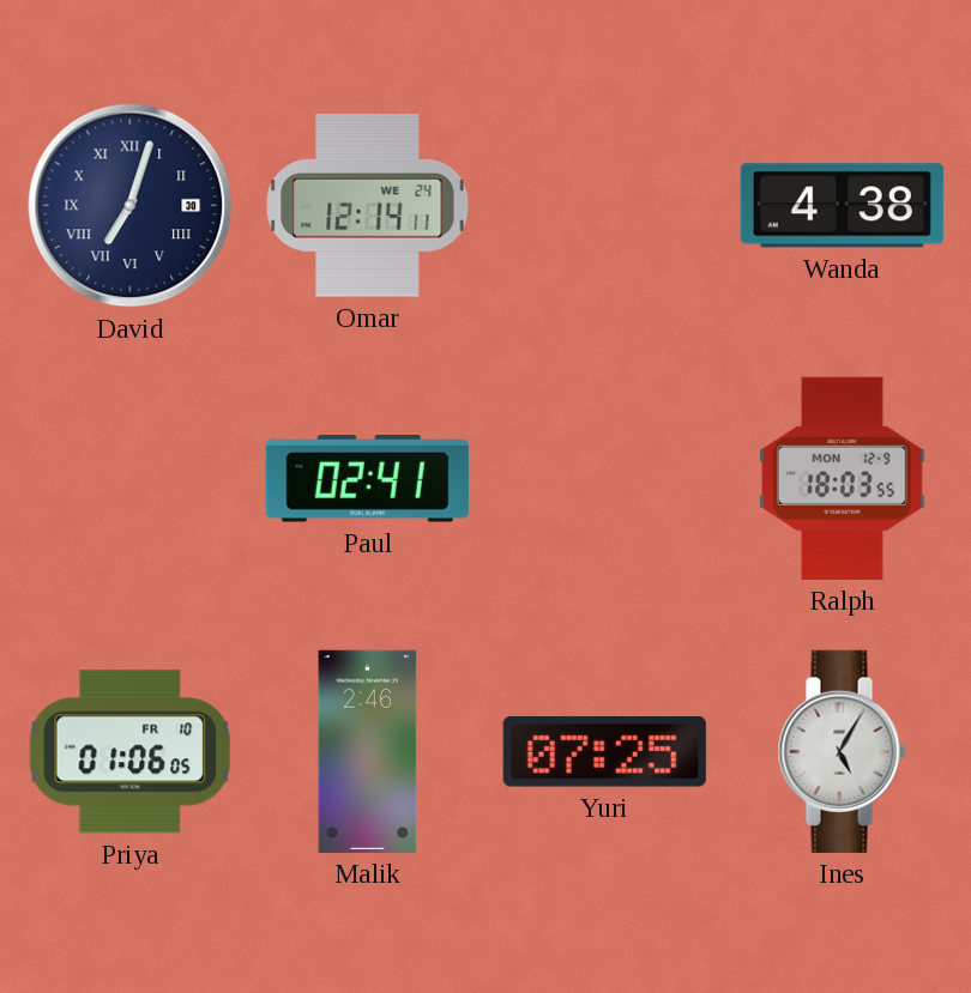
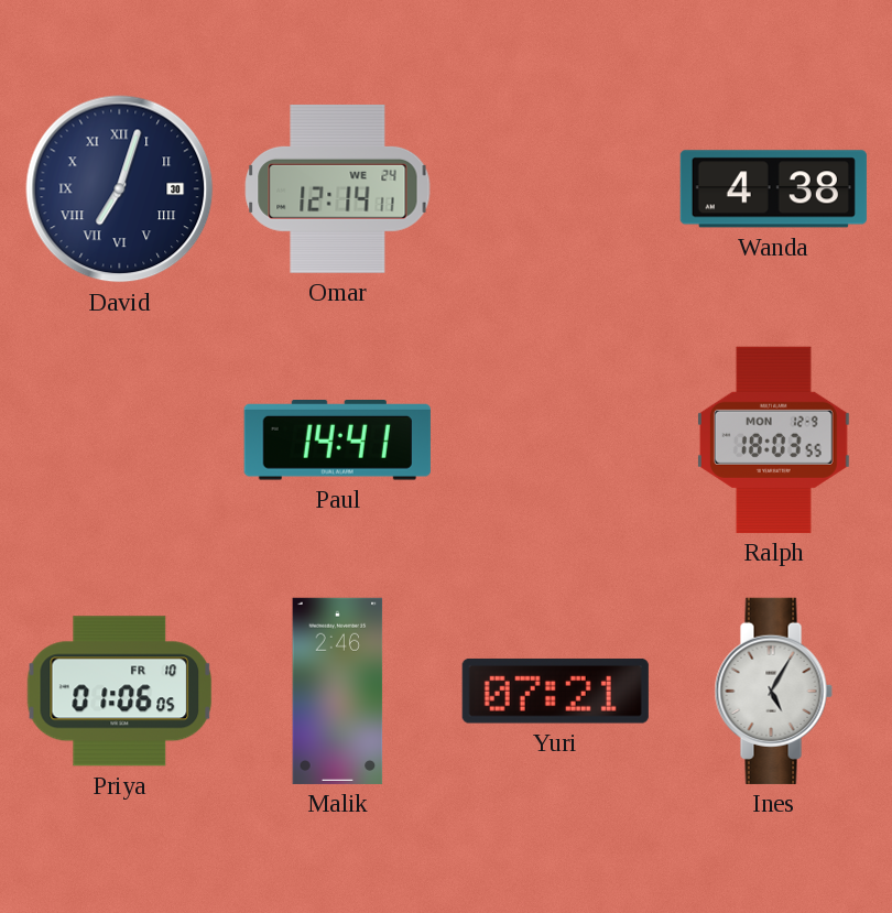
Paul: 02:41 -> 14:41 (337, 441)
Yuri: 07:25 -> 07:21 (555, 691)
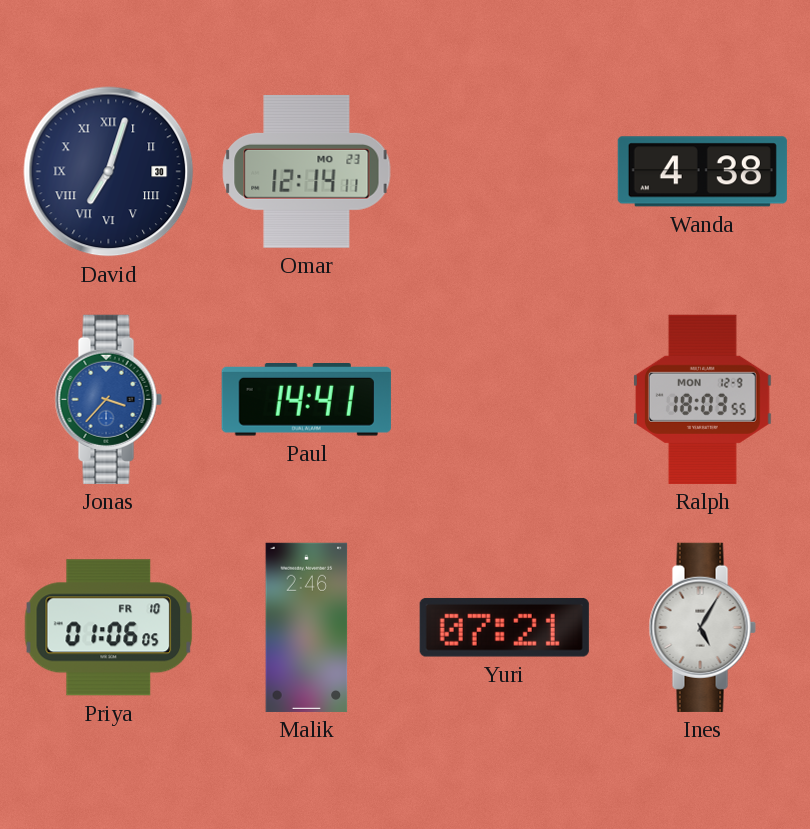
Omar date: WE 24 -> MO 23 (307, 171)
Jonas: none -> 3:37 (108, 399)
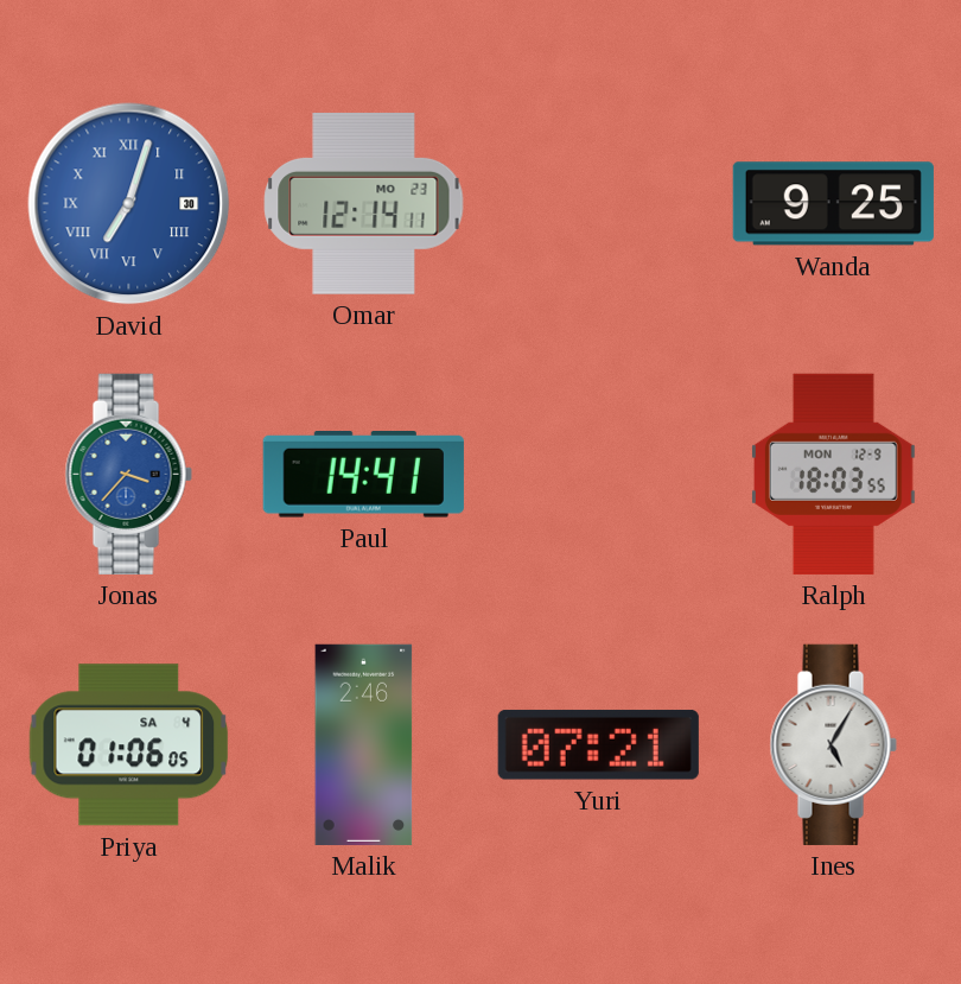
David dial: navy -> blue (129, 204)
Wanda: 4:38 -> 9:25 (833, 204)
Priya date: FR 10 -> SA 4 (129, 745)
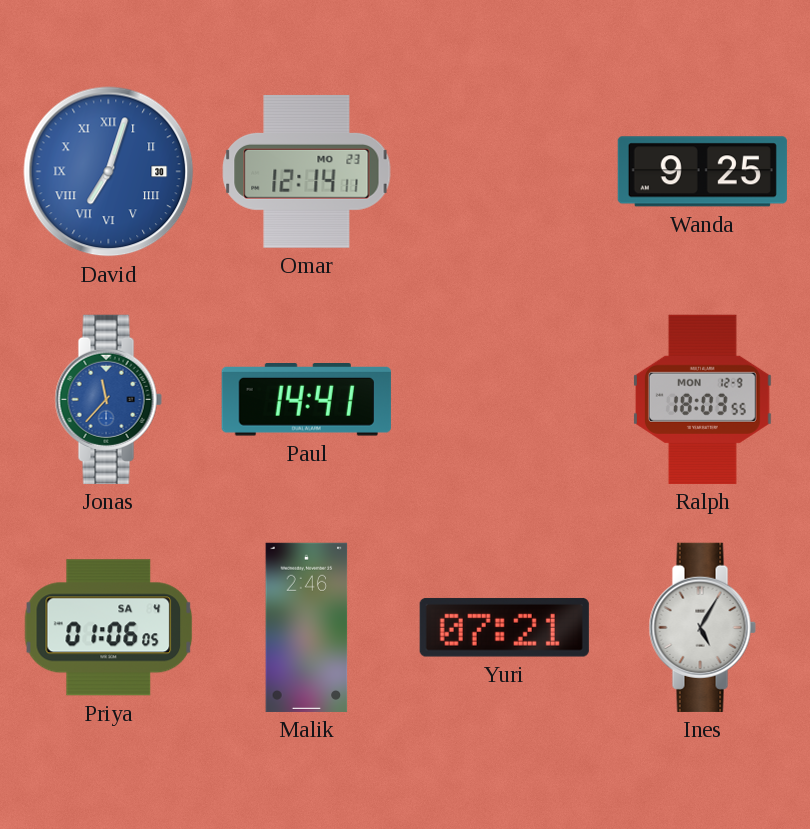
Jonas: 3:37 -> 11:37 (108, 399)
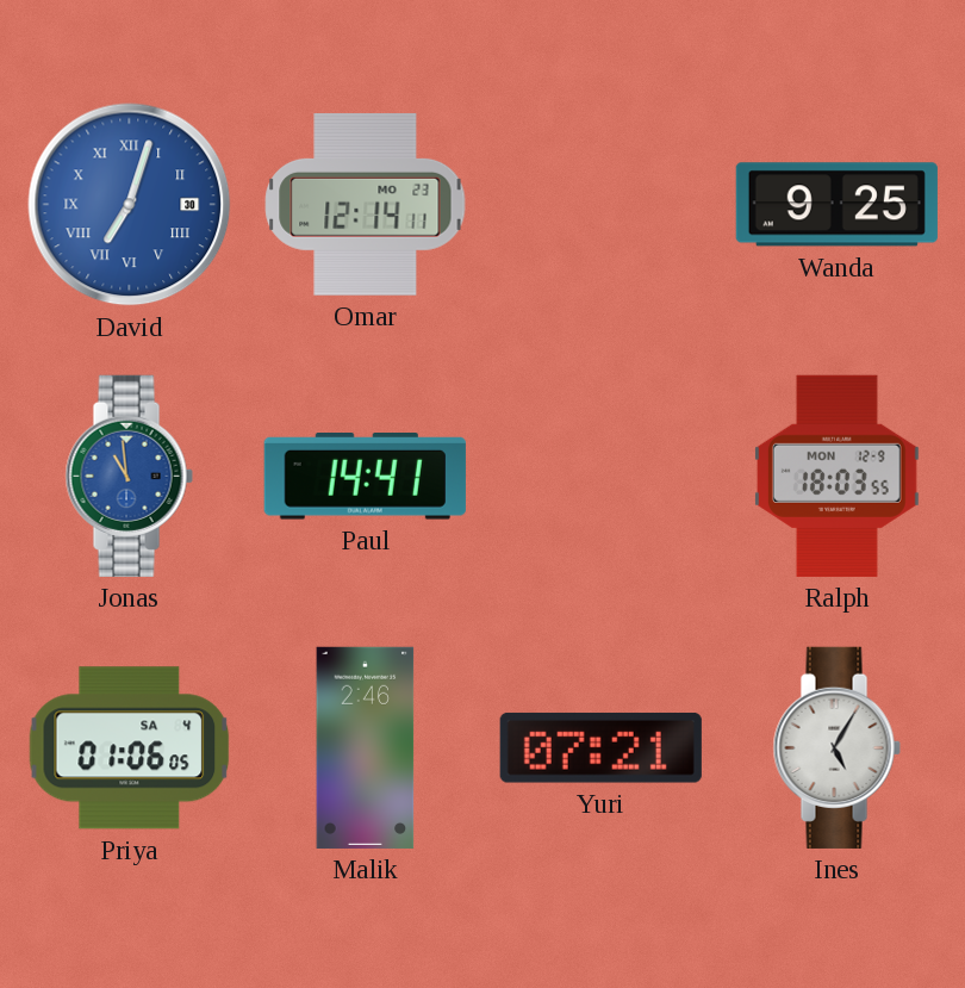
Jonas: 11:37 -> 10:59 (129, 476)
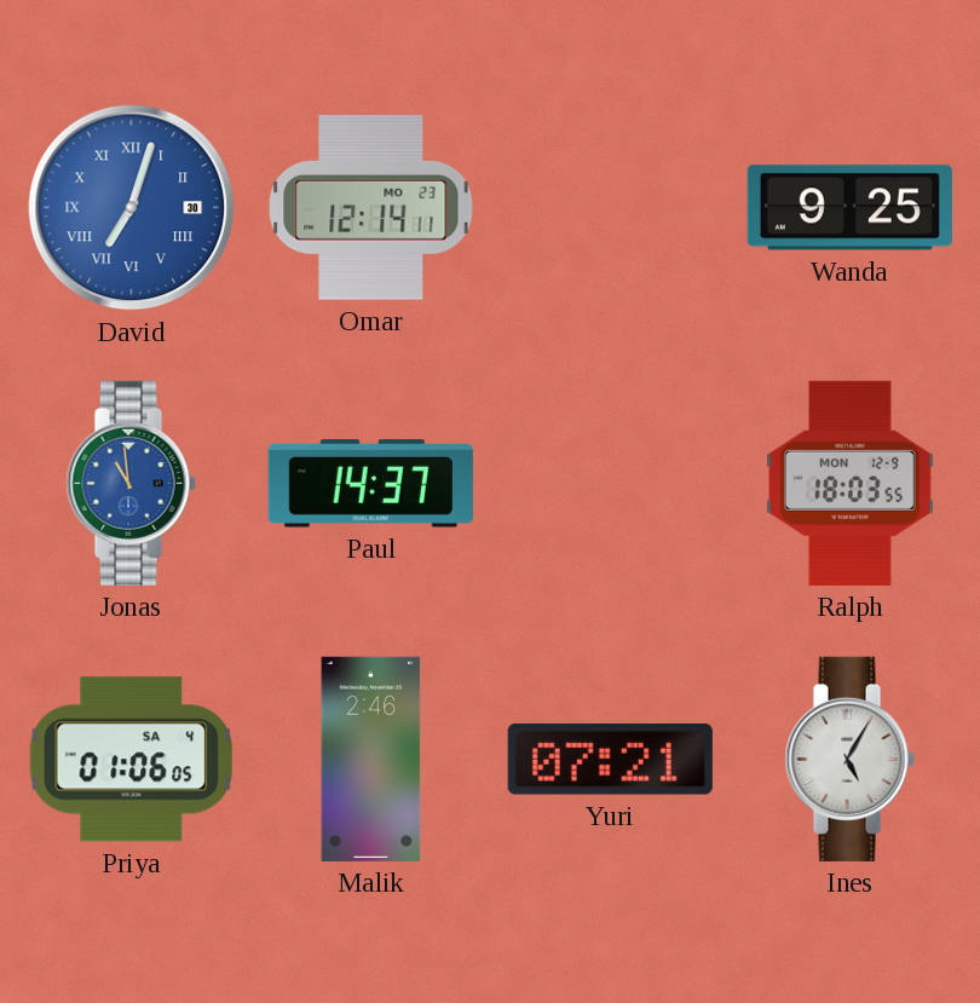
Paul: 14:41 -> 14:37 (370, 484)
